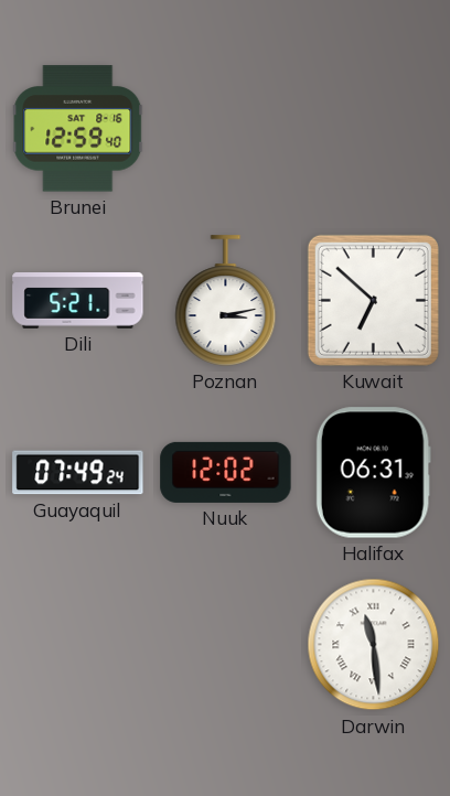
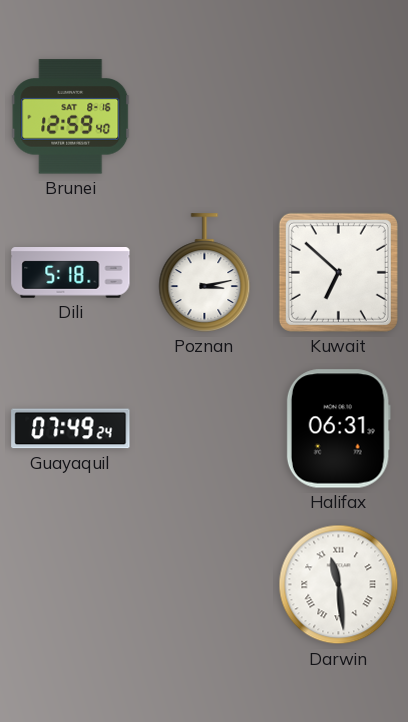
Dili: 5:21 -> 5:18 (71, 273)
Nuuk: 12:02 -> none (226, 472)
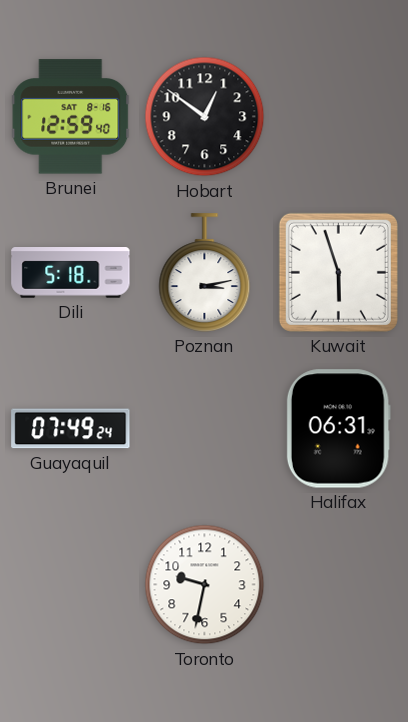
Hobart: none -> 12:51 (205, 117)
Kuwait: 6:52 -> 5:57 (338, 272)
Toronto: none -> 9:32 (205, 585)
Darwin: 11:29 -> none (339, 585)
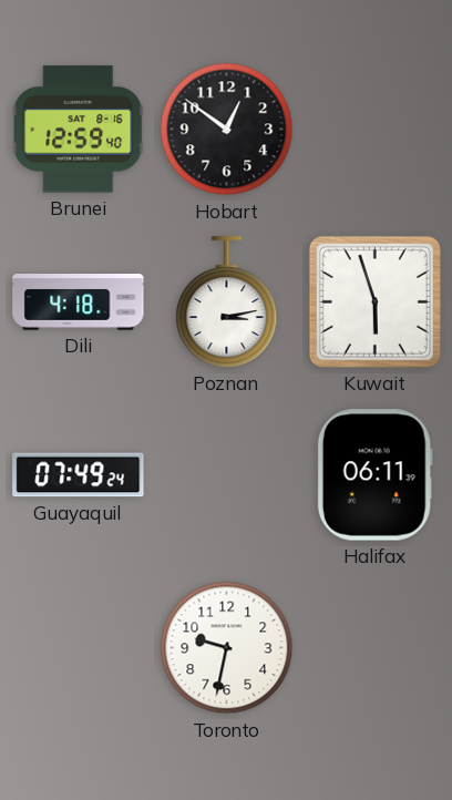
Dili: 5:18 -> 4:18 (79, 302)
Halifax: 06:31 -> 06:11 (374, 475)
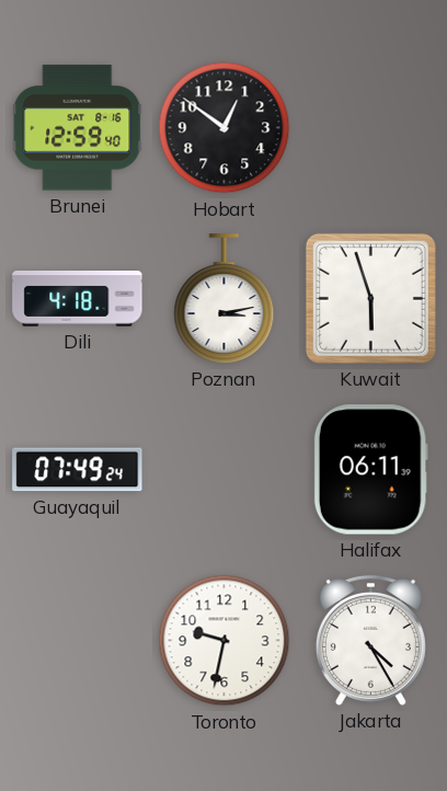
Jakarta: none -> 4:25 (370, 640)
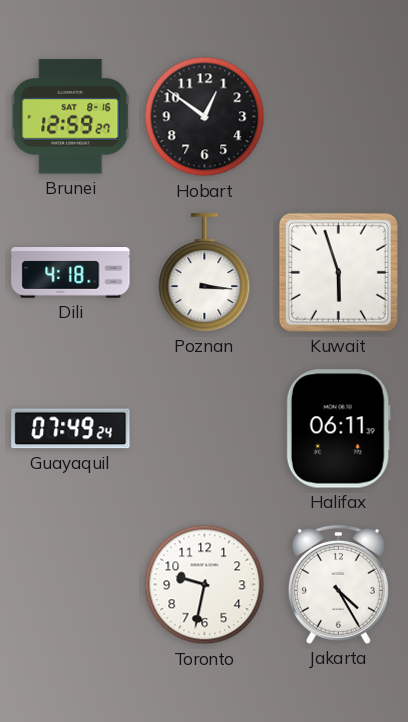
Brunei: 12:59:40 -> 12:59:27 (71, 117)
Poznan: 3:13 -> 3:16 (205, 273)
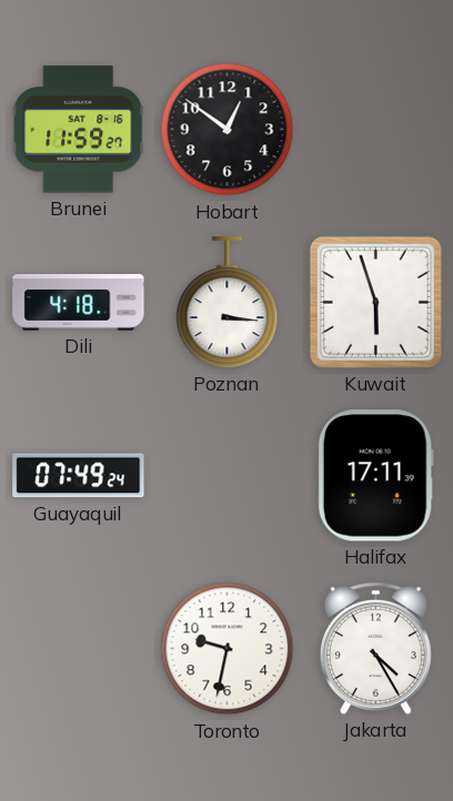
Brunei: 12:59 -> 11:59 (79, 130)
Halifax: 06:11 -> 17:11 (375, 476)
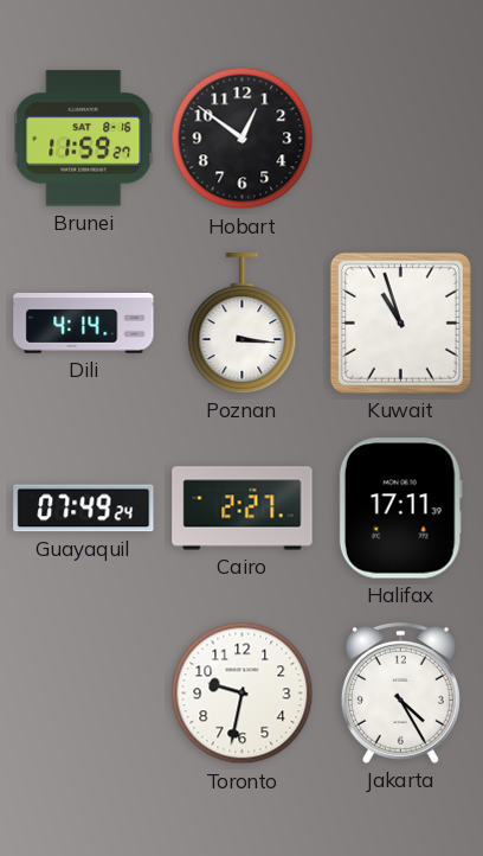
Dili: 4:18 -> 4:14 (84, 324)
Kuwait: 5:57 -> 10:57 (400, 322)
Cairo: none -> 2:27 (243, 509)
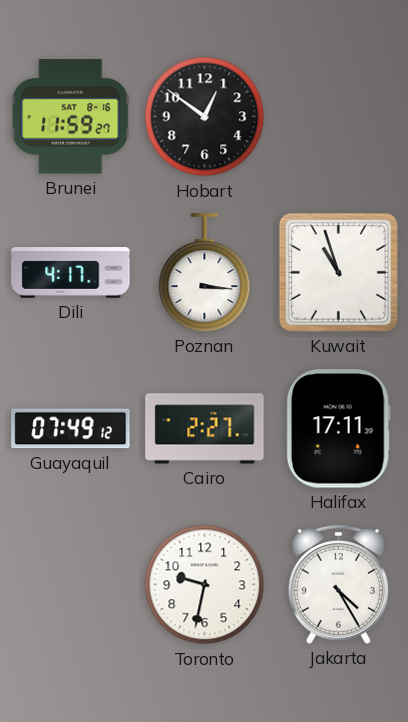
Dili: 4:14 -> 4:17 (71, 273)
Guayaquil: 07:49:24 -> 07:49:12 (71, 429)
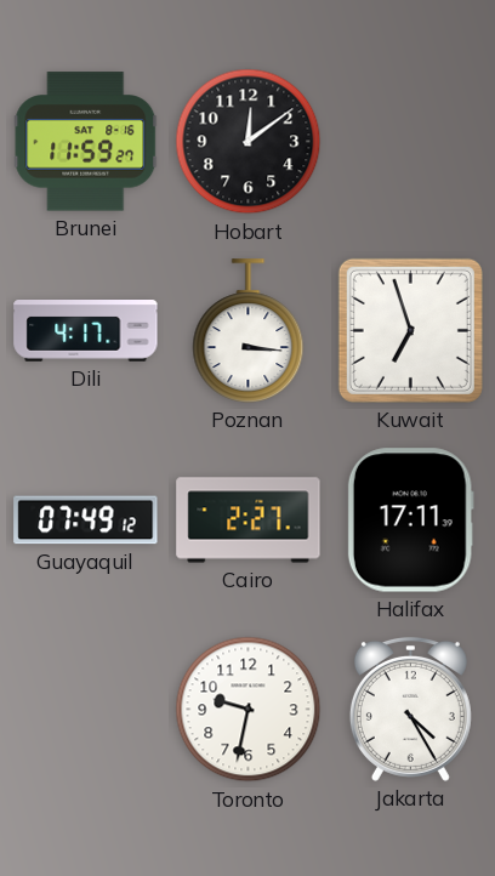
Hobart: 12:51 -> 12:09 (249, 142)
Kuwait: 10:57 -> 6:57 (410, 330)
